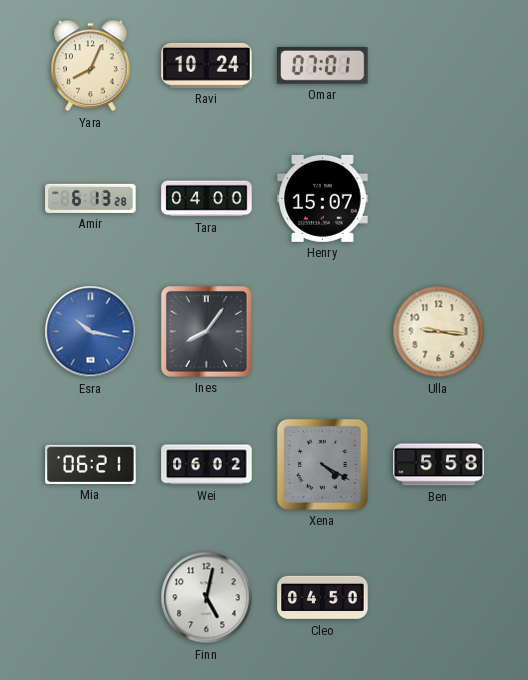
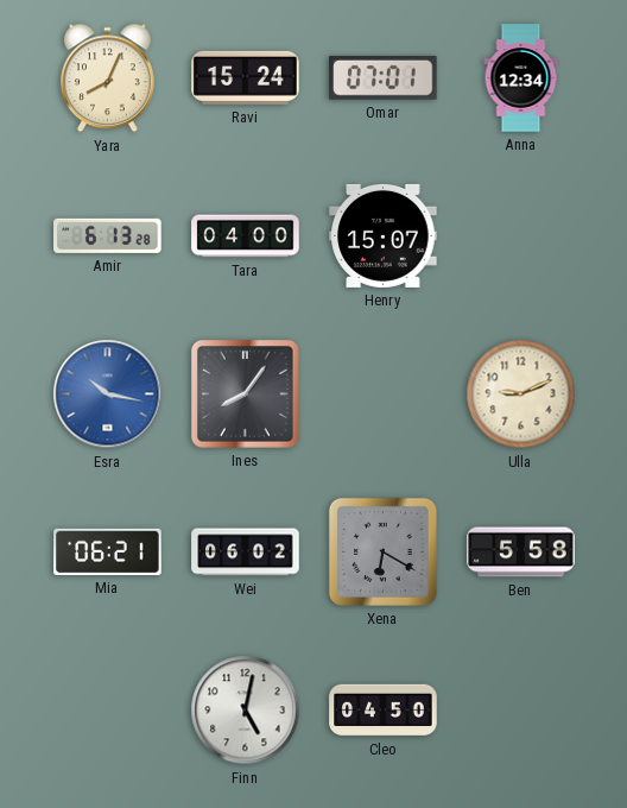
Ravi: 10:24 -> 15:24 (246, 77)
Anna: none -> 12:34 (521, 78)
Ulla: 9:16 -> 9:11 (521, 394)
Xena: 4:20 -> 6:20 (382, 551)
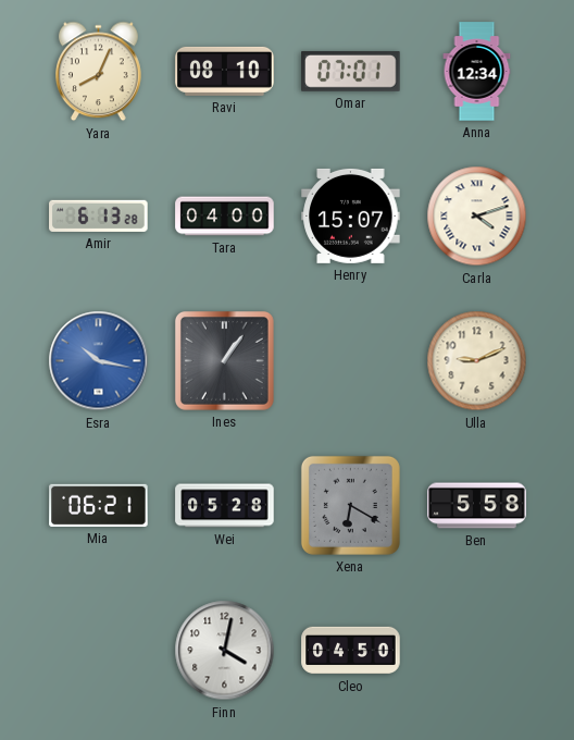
Ravi: 15:24 -> 08:10 (225, 71)
Carla: none -> 4:12 (477, 217)
Ines: 8:06 -> 1:06 (224, 360)
Wei: 06:02 -> 05:28 (225, 506)
Finn: 5:02 -> 4:02 (225, 651)
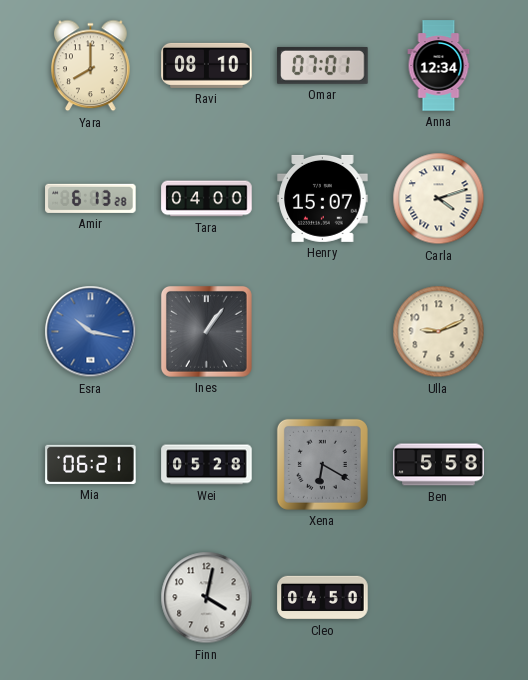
Yara: 8:04 -> 8:00 (91, 66)
